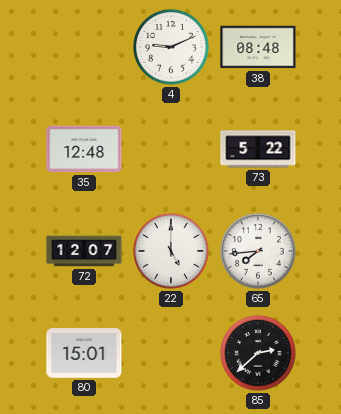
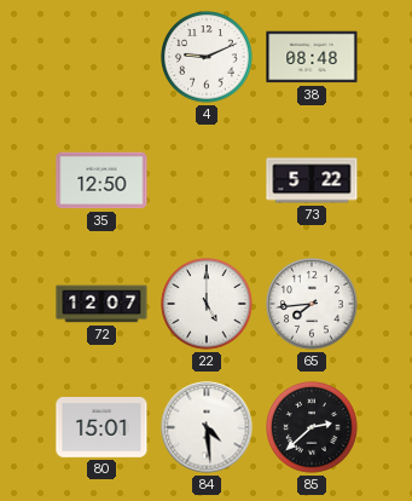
35: 12:48 -> 12:50 (101, 180)
84: none -> 4:29 (207, 427)
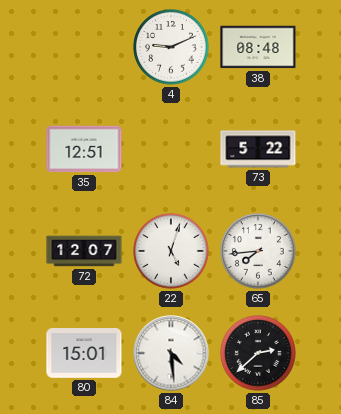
35: 12:50 -> 12:51 (84, 149)
22: 5:00 -> 5:03 (171, 251)
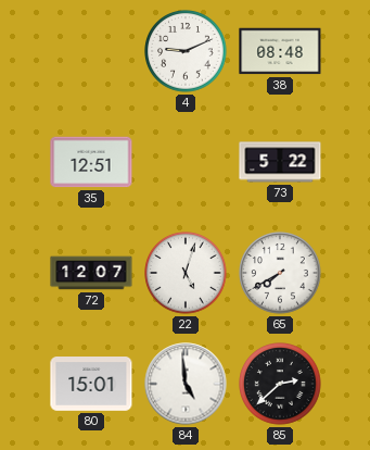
65: 7:44 -> 7:40 (280, 273)
84: 4:29 -> 4:59 (186, 384)
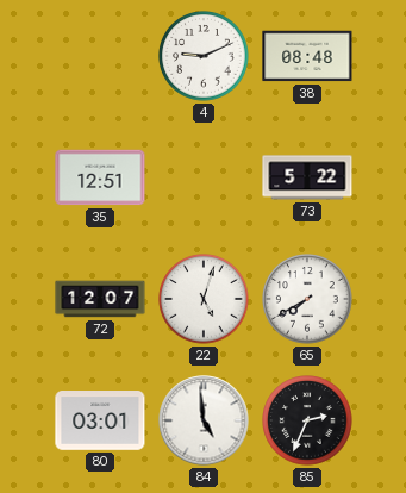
80: 15:01 -> 03:01 (100, 420)
85: 2:38 -> 2:34 (307, 420)
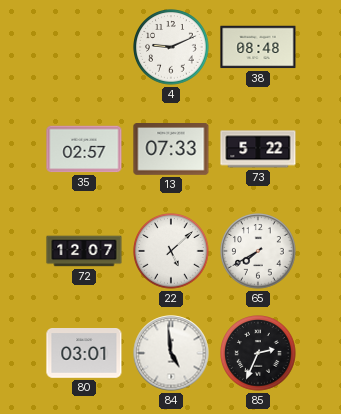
35: 12:51 -> 02:57 (84, 149)
13: none -> 07:33 (171, 150)
22: 5:03 -> 5:08 (171, 251)
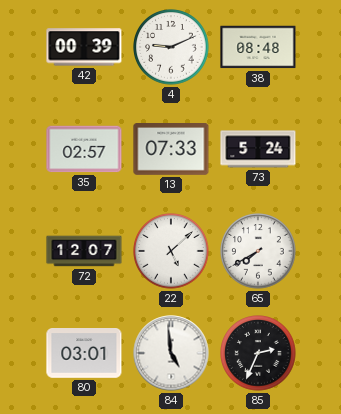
42: none -> 00:39 (84, 47)
73: 5:22 -> 5:24 (258, 149)
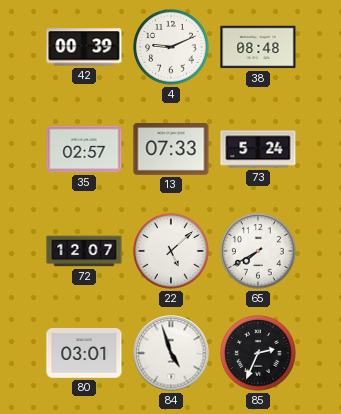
84: 4:59 -> 4:57 (171, 353)
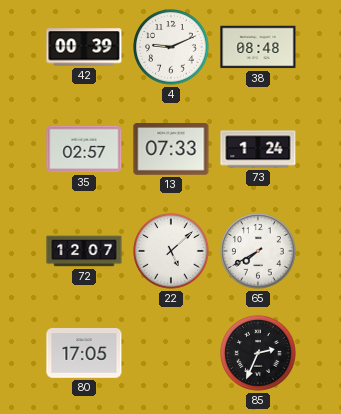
73: 5:24 -> 1:24 (258, 149)
80: 03:01 -> 17:05 (84, 353)
84: 4:57 -> none (171, 353)
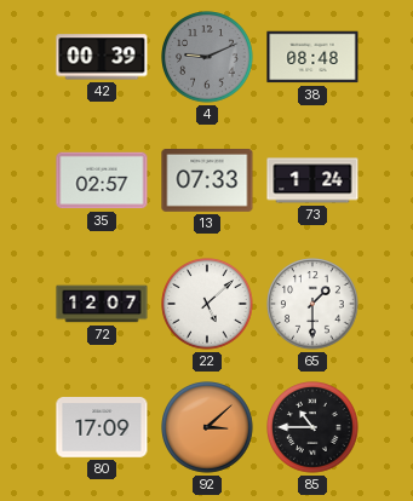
4 dial: white -> grey (207, 57)
65: 7:40 -> 1:30 (312, 304)
80: 17:05 -> 17:09 (102, 427)
92: none -> 3:08 (207, 427)
85: 2:34 -> 10:45 (312, 427)
